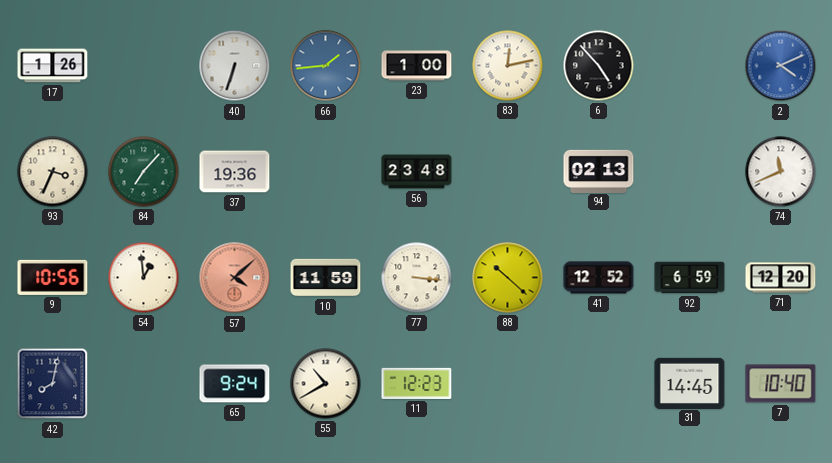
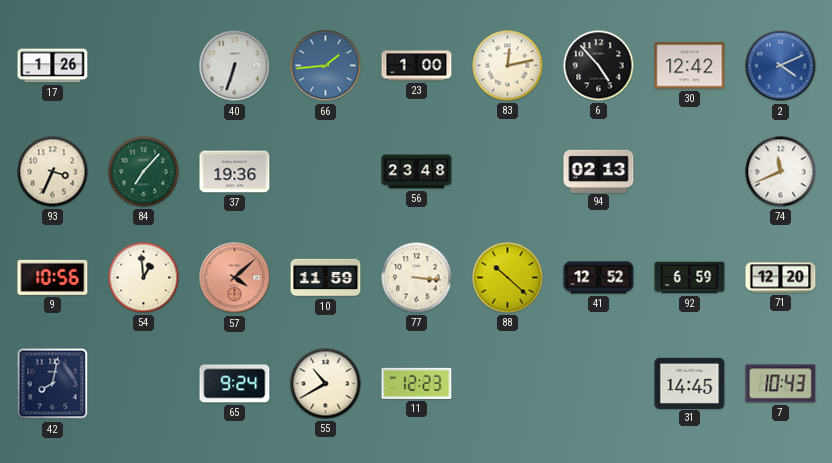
30: none -> 12:42 (690, 66)
7: 10:40 -> 10:43 (781, 384)
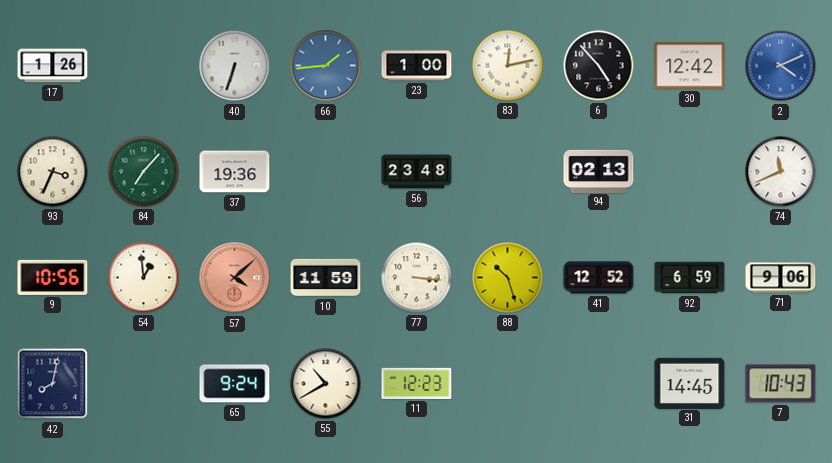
88: 10:22 -> 10:27 (508, 278)
71: 12:20 -> 9:06 (781, 278)
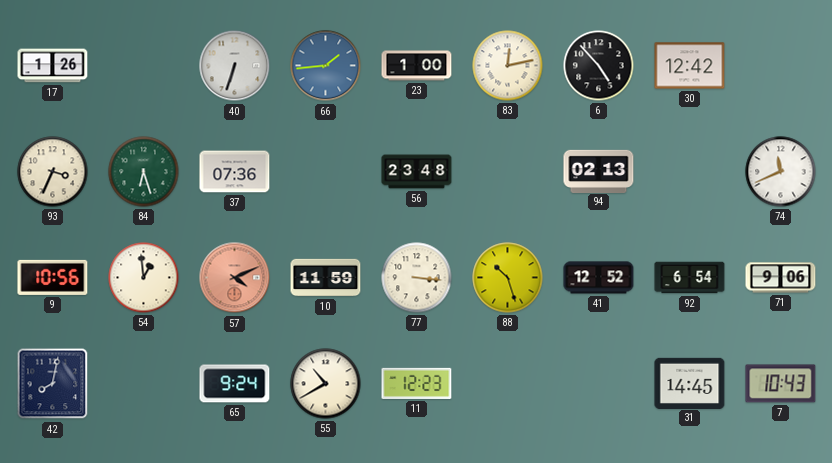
2: 4:11 -> none (781, 66)
84: 7:07 -> 6:27 (144, 172)
37: 19:36 -> 07:36 (235, 172)
57: 4:08 -> 4:11 (235, 278)
92: 6:59 -> 6:54 (690, 278)
